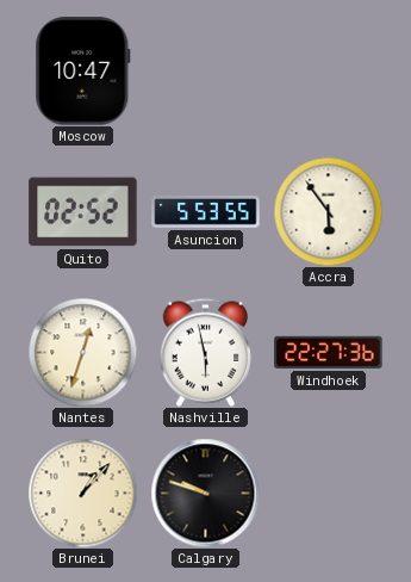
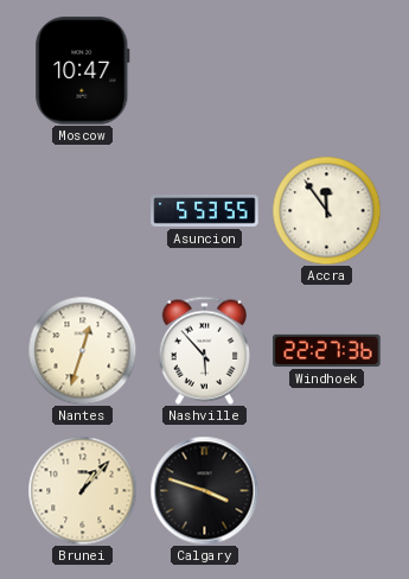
Quito: 02:52 -> none (83, 212)
Accra: 5:54 -> 11:54 (326, 210)
Nashville: 5:58 -> 5:53 (204, 350)
Calgary: 9:48 -> 3:48 (204, 490)
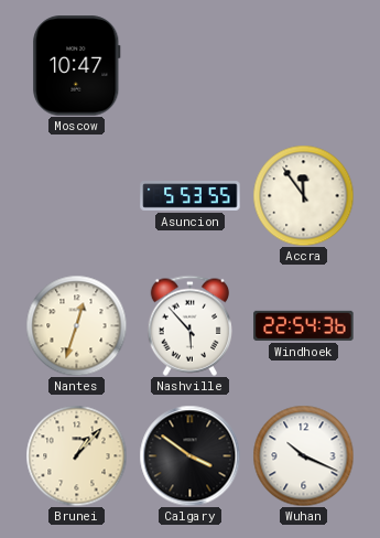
Windhoek: 22:27 -> 22:54 (304, 325)
Calgary: 3:48 -> 3:51 (189, 455)
Wuhan: none -> 10:19 (303, 455)
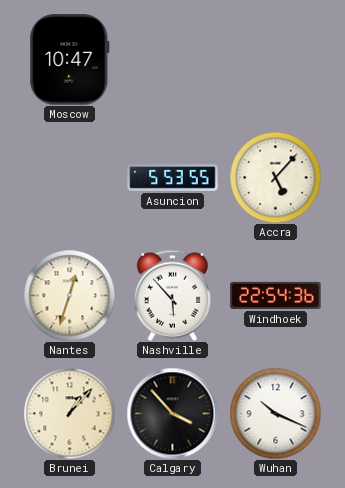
Accra: 11:54 -> 5:07 (275, 177)
Calgary: 3:51 -> 3:53 (172, 413)
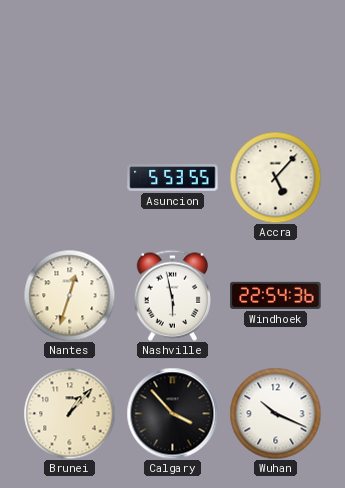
Moscow: 10:47 -> none (70, 60)
Nashville: 5:53 -> 5:58 (172, 295)
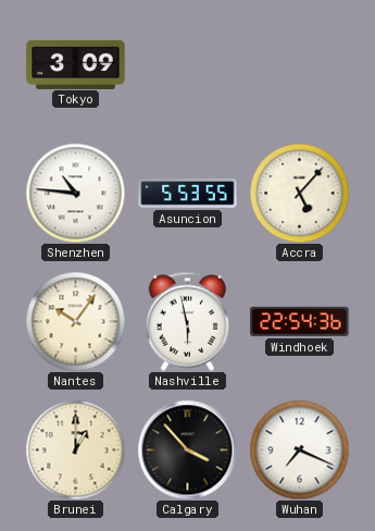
Tokyo: none -> 3:09 (76, 64)
Shenzhen: none -> 10:46 (75, 193)
Nantes: 12:33 -> 10:06 (75, 321)
Brunei: 1:07 -> 1:00 (75, 449)
Wuhan: 10:19 -> 7:19 (299, 449)
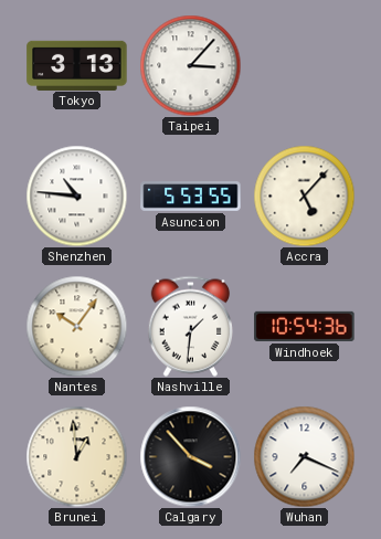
Tokyo: 3:09 -> 3:13 (77, 65)
Taipei: none -> 3:07 (190, 65)
Nashville: 5:58 -> 1:31 (190, 326)
Windhoek: 22:54 -> 10:54 (305, 326)
Brunei: 1:00 -> 12:59 (76, 456)
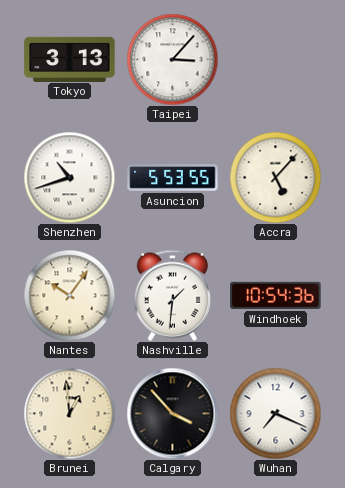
Shenzhen: 10:46 -> 10:42 (69, 177)
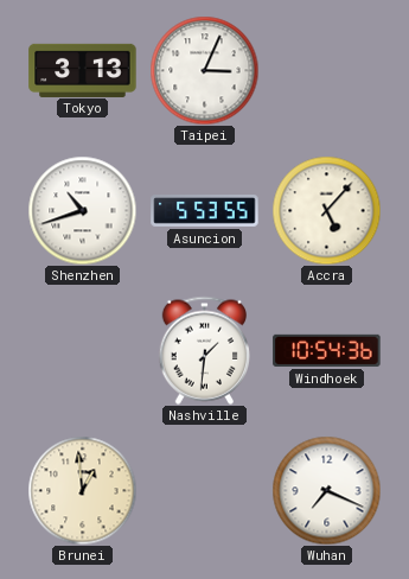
Taipei: 3:07 -> 3:04 (204, 70)
Nantes: 10:06 -> none (69, 295)
Calgary: 3:53 -> none (172, 413)
